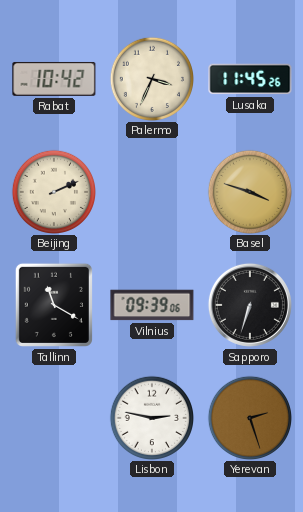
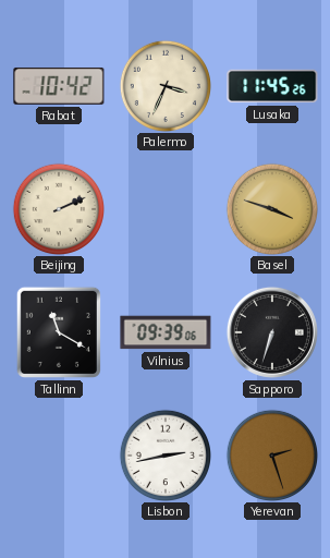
Lisbon: 2:47 -> 2:43 (164, 454)
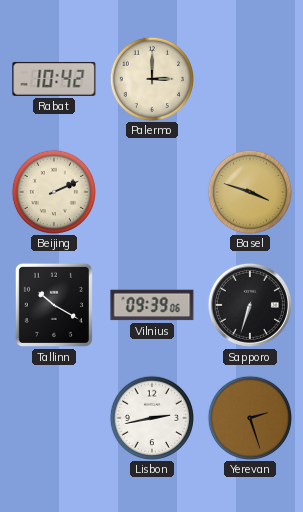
Palermo: 3:34 -> 3:00 (151, 78)
Lusaka: 11:45 -> none (272, 86)
Tallinn: 11:20 -> 10:20 (54, 305)
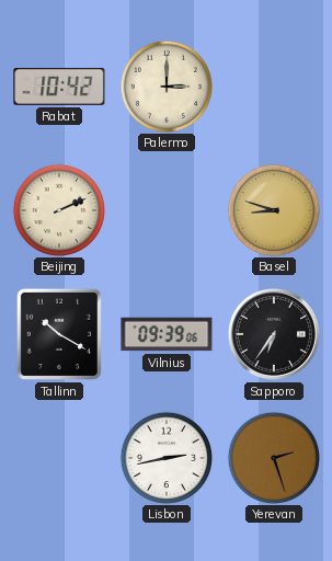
Basel: 3:48 -> 8:48 (273, 209)
Sapporo: 6:33 -> 6:36 (274, 334)
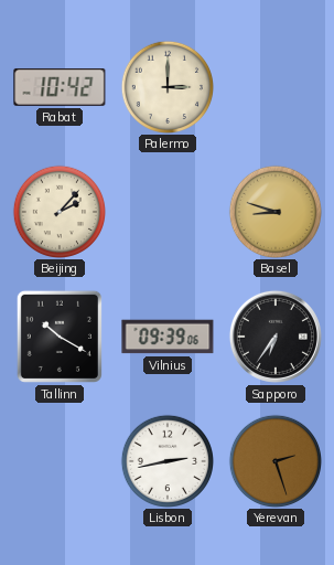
Beijing: 2:11 -> 2:07 (58, 211)
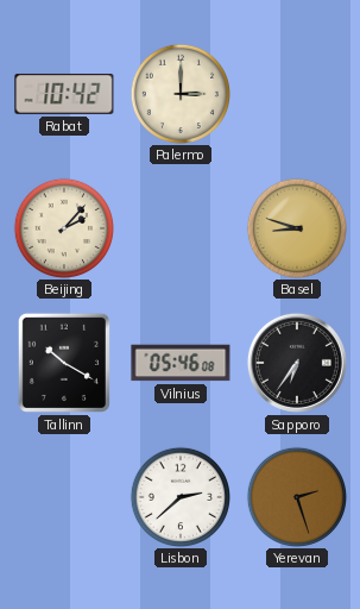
Vilnius: 09:39 -> 05:46 (181, 363)
Lisbon: 2:43 -> 2:38 (179, 496)
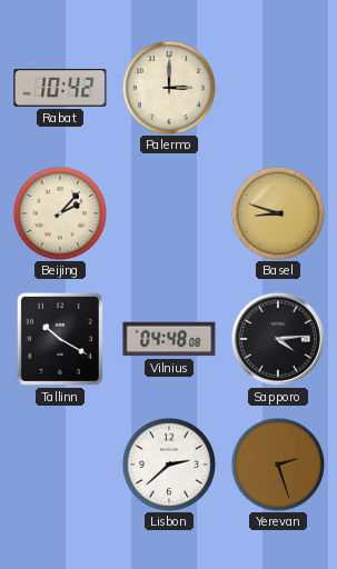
Vilnius: 05:46 -> 04:48 (169, 339)
Sapporo: 6:36 -> 4:14 (278, 339)
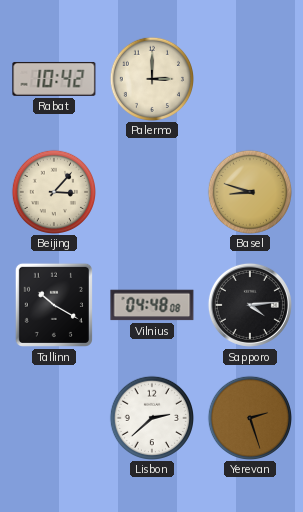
Beijing: 2:07 -> 3:07 (53, 191)
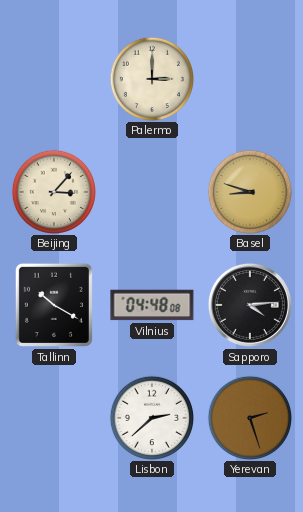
Rabat: 10:42 -> none (54, 79)
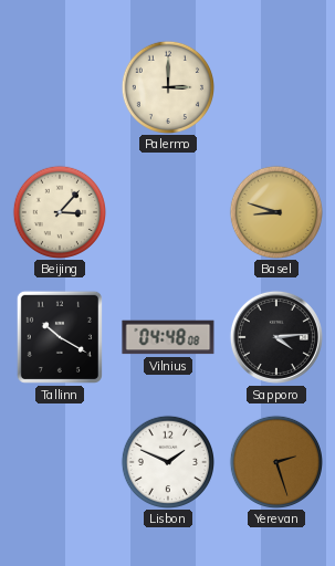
Lisbon: 2:38 -> 1:49 (167, 461)
